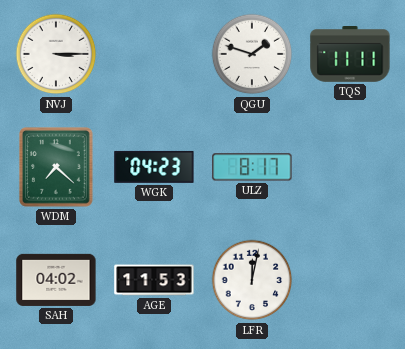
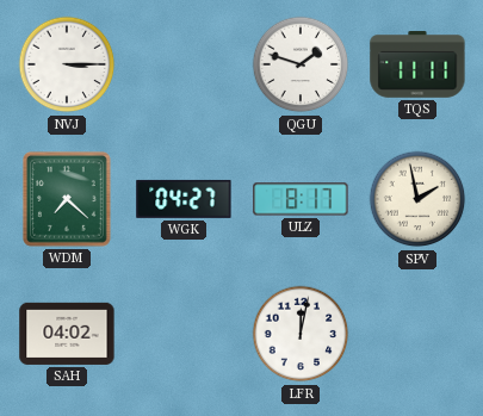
WGK: 04:23 -> 04:27 (184, 199)
SPV: none -> 1:58 (417, 199)
AGE: 11:53 -> none (154, 280)
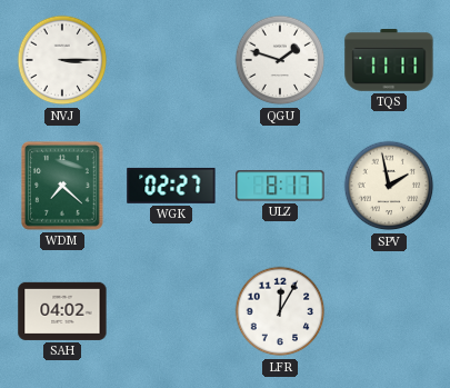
WGK: 04:27 -> 02:27 (171, 186)
LFR: 12:02 -> 12:05 (280, 311)
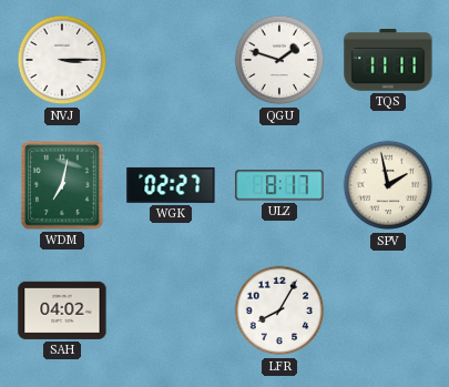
WDM: 7:22 -> 7:02 (62, 185)
LFR: 12:05 -> 8:05 (279, 310)
